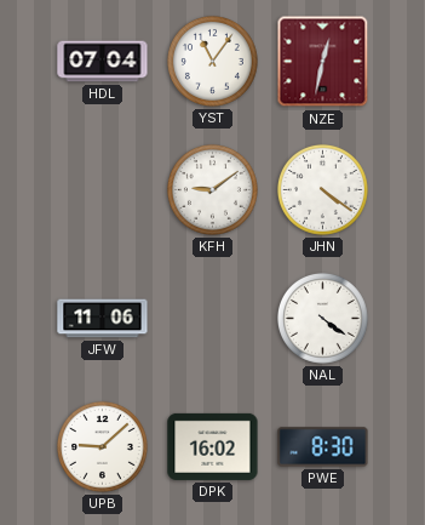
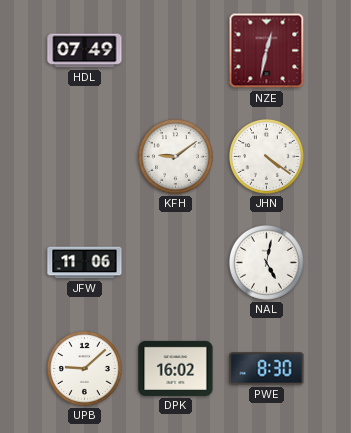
HDL: 07:04 -> 07:49 (85, 51)
YST: 11:06 -> none (212, 61)
NAL: 4:21 -> 5:02 (266, 262)
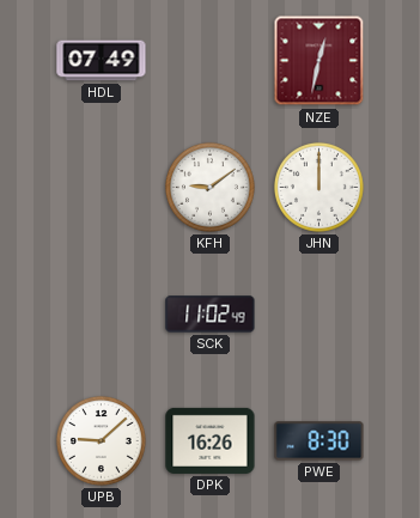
JHN: 4:21 -> 12:00 (318, 187)
JFW: 11:06 -> none (85, 263)
SCK: none -> 11:02 (211, 315)
NAL: 5:02 -> none (266, 262)
DPK: 16:02 -> 16:26 (211, 440)
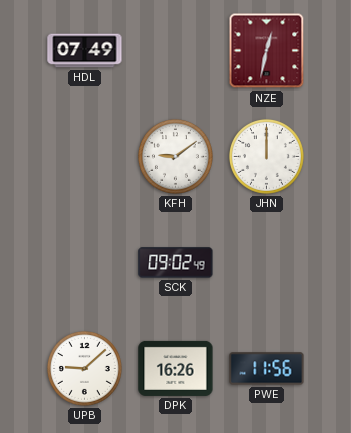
SCK: 11:02 -> 09:02 (176, 263)
PWE: 8:30 -> 11:56 (267, 369)
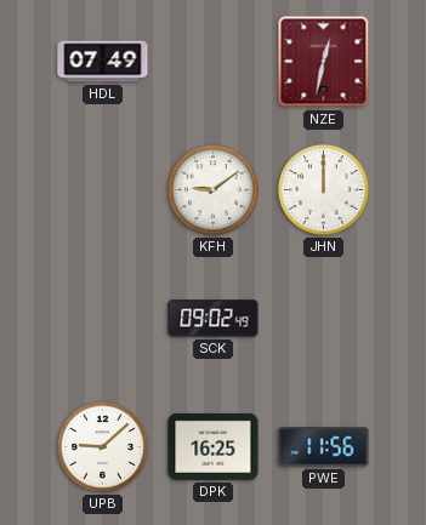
DPK: 16:26 -> 16:25 (214, 446)
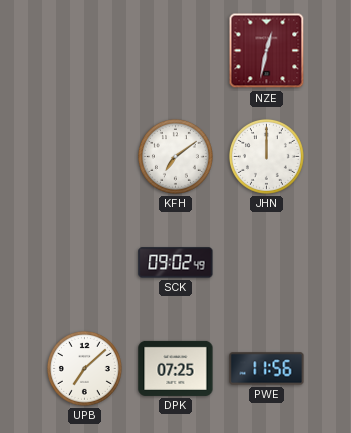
HDL: 07:49 -> none (103, 62)
KFH: 9:09 -> 7:09 (175, 156)
UPB: 9:08 -> 7:08 (84, 368)
DPK: 16:25 -> 07:25 (176, 368)
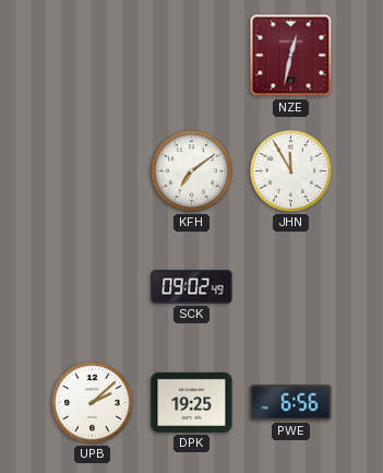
JHN: 12:00 -> 11:55 (290, 170)
UPB: 7:08 -> 2:08 (92, 402)
DPK: 07:25 -> 19:25 (192, 402)
PWE: 11:56 -> 6:56 (291, 403)
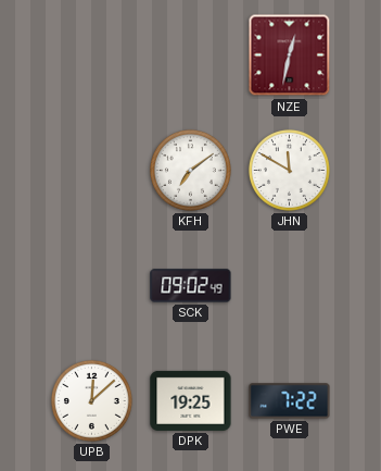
JHN: 11:55 -> 11:50 (289, 170)
UPB: 2:08 -> 12:08 (91, 400)
PWE: 6:56 -> 7:22 (290, 401)
